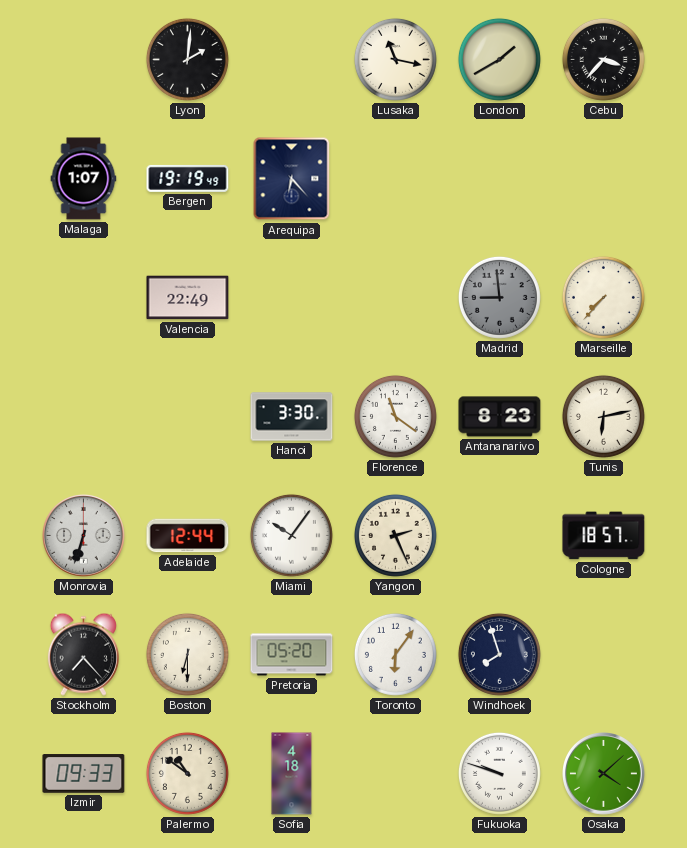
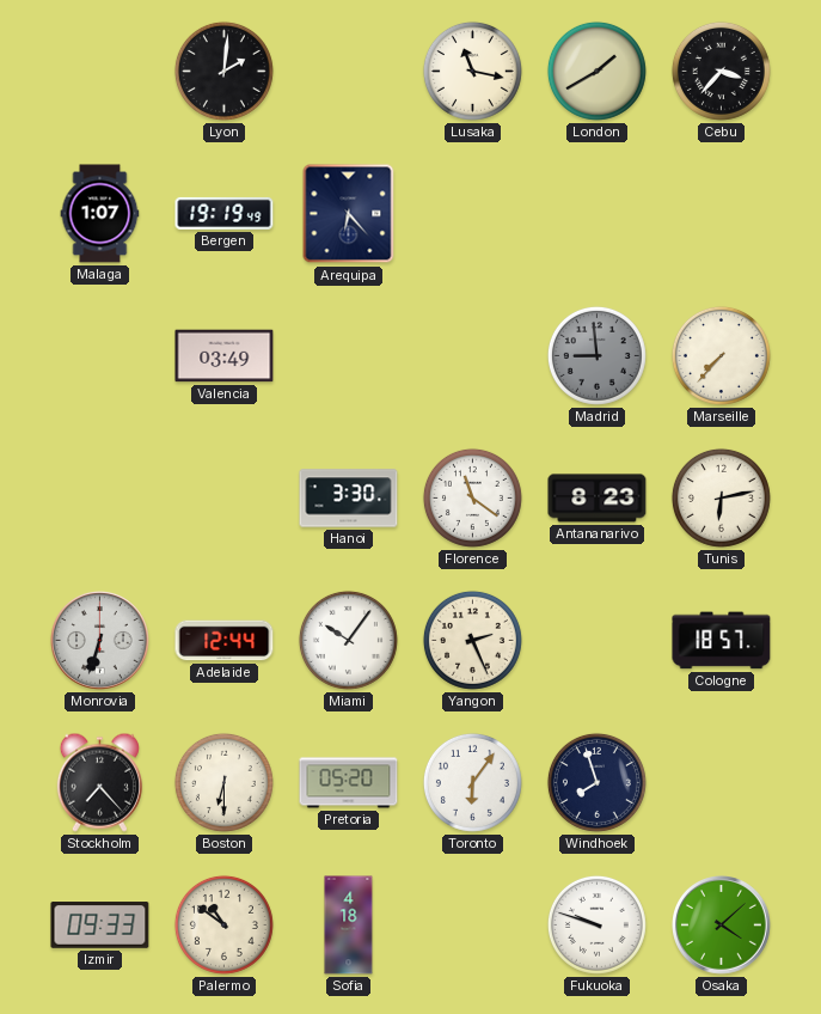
Valencia: 22:49 -> 03:49 (225, 356)
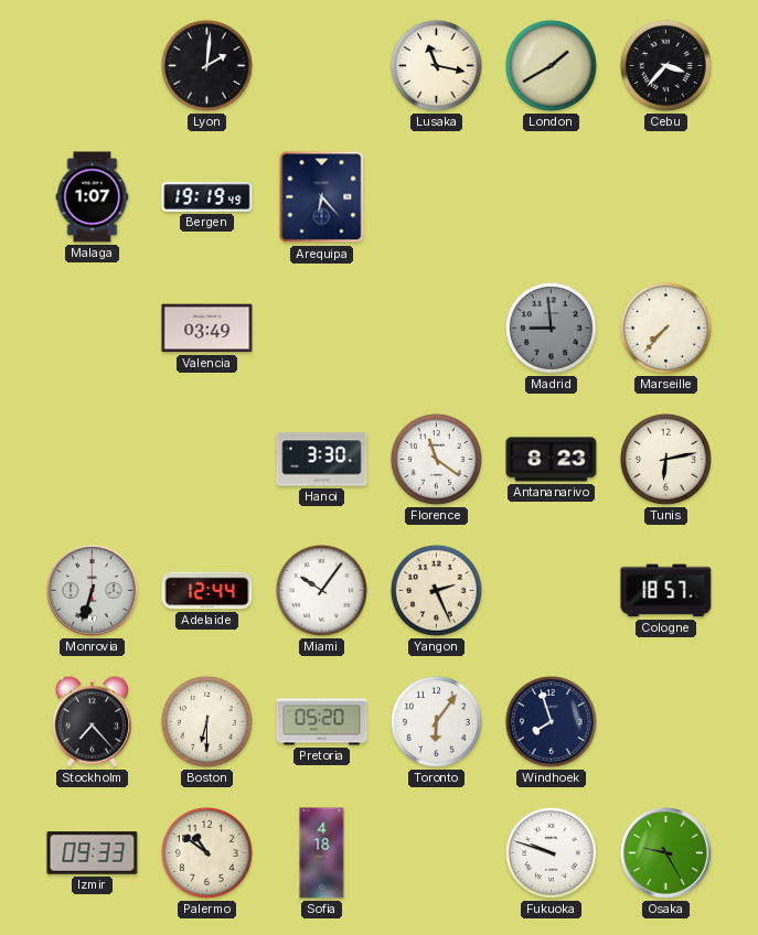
Osaka: 4:08 -> 9:25 (666, 853)
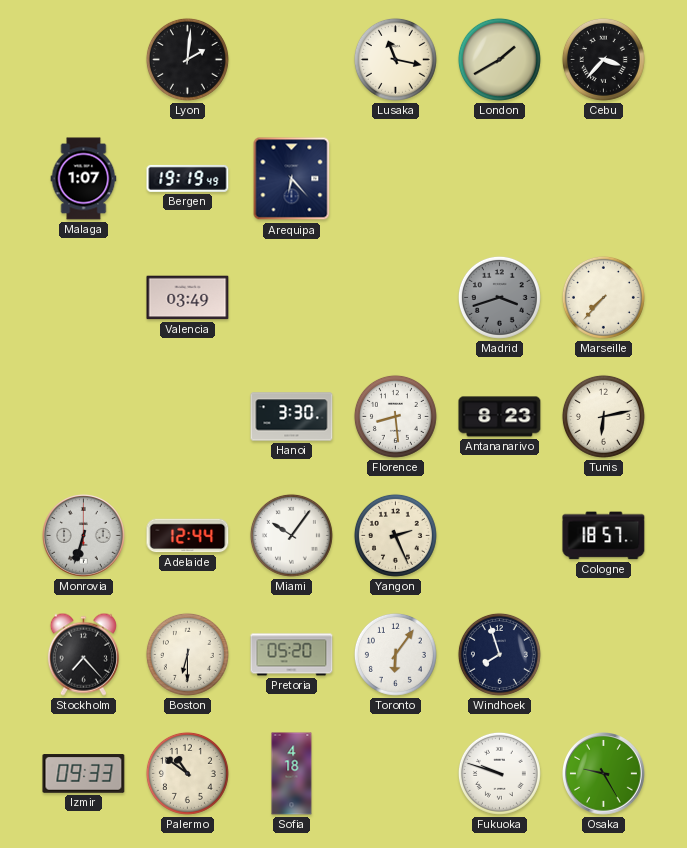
Madrid: 8:59 -> 3:42 (499, 297)
Florence: 11:21 -> 8:29 (395, 416)
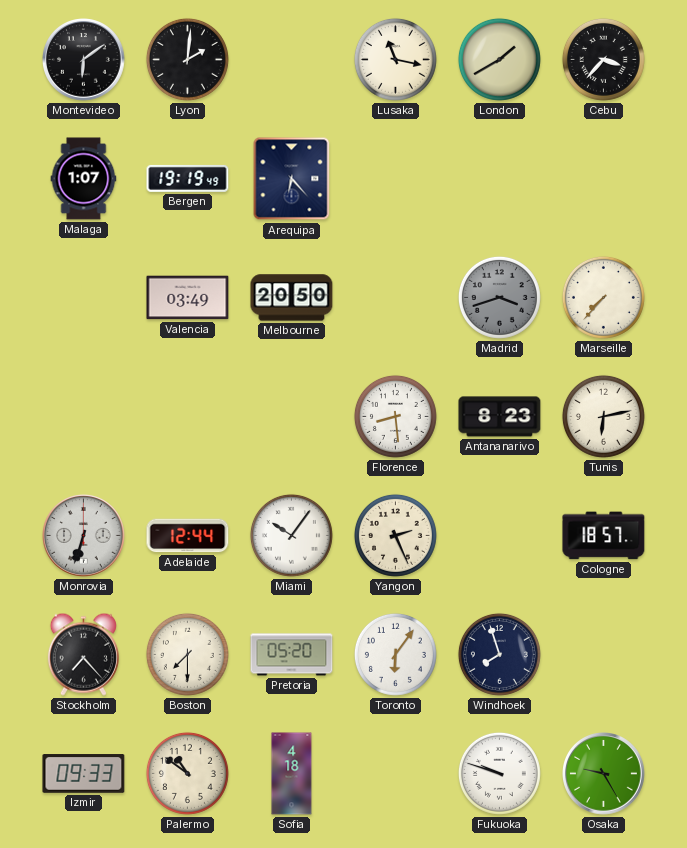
Montevideo: none -> 6:09 (84, 60)
Melbourne: none -> 20:50 (292, 298)
Hanoi: 3:30 -> none (292, 417)
Boston: 6:30 -> 7:30 (187, 654)
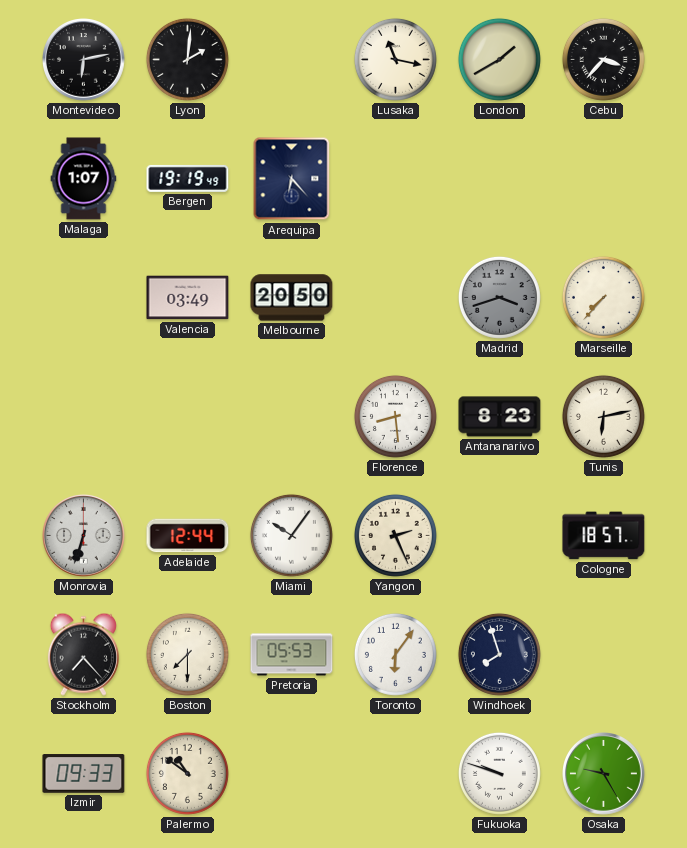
Montevideo: 6:09 -> 6:13 (84, 60)
Pretoria: 05:20 -> 05:53 (292, 655)
Sofia: 4:18 -> none (292, 774)
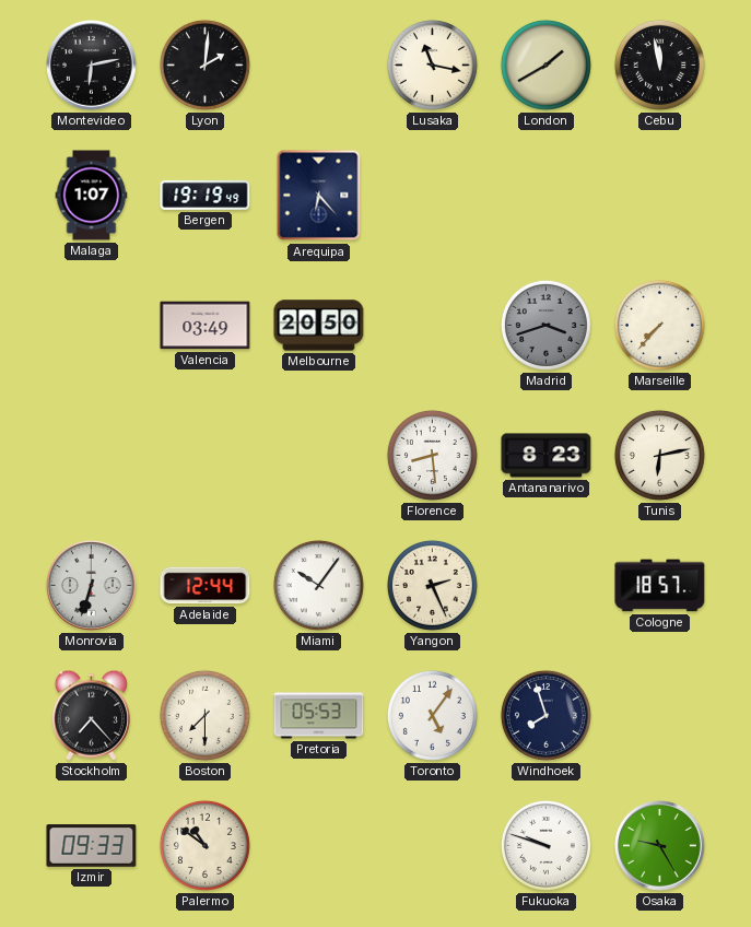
Cebu: 3:37 -> 11:58 (659, 64)
Toronto: 6:06 -> 5:06 (432, 715)
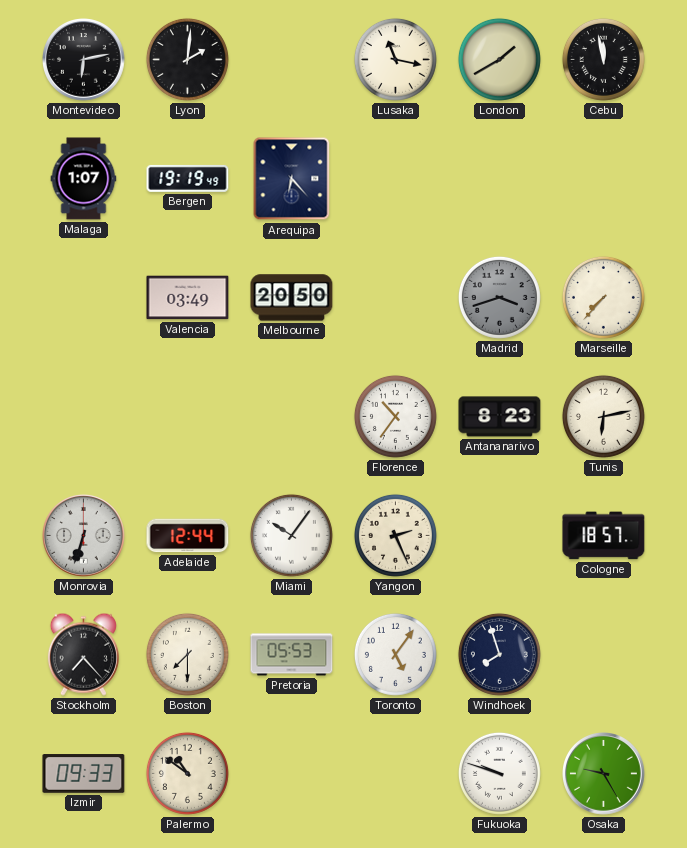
Florence: 8:29 -> 10:36 (395, 416)
